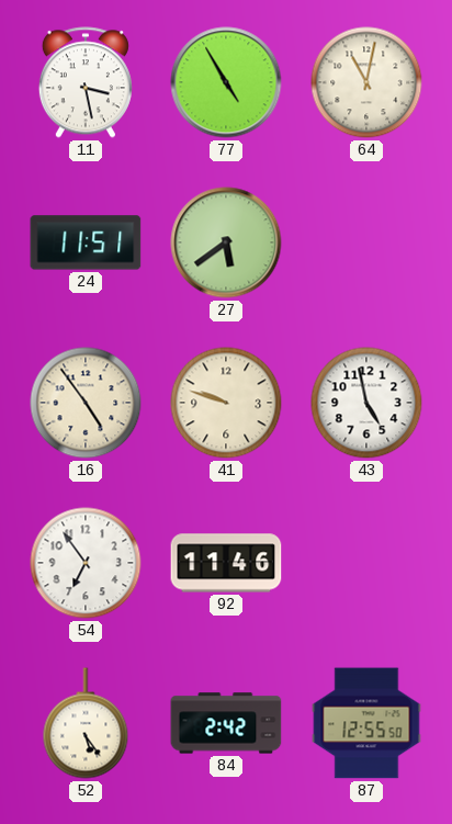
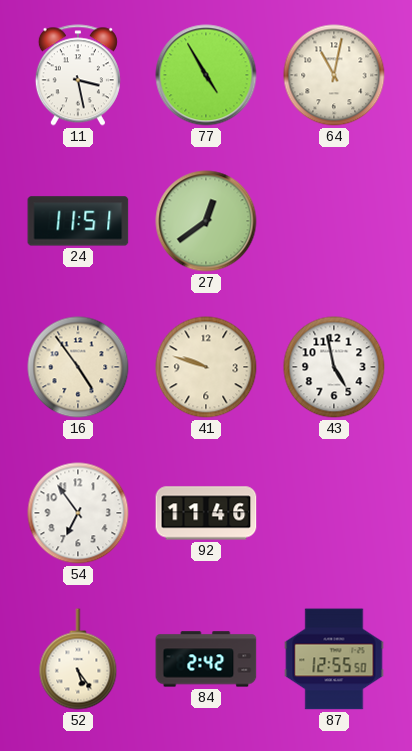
27: 5:39 -> 12:39 (206, 221)
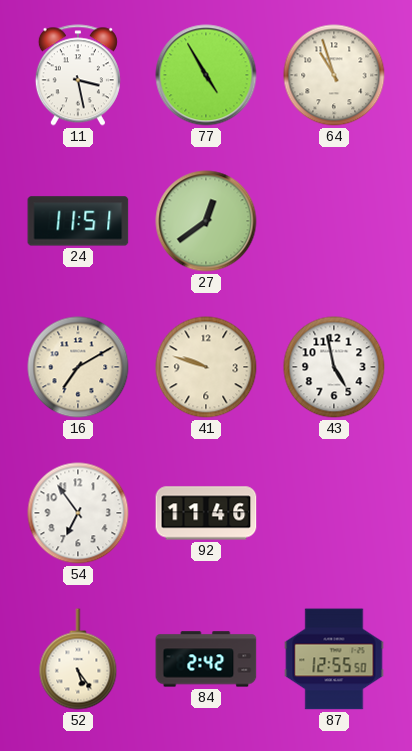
64: 11:02 -> 10:57 (334, 75)
16: 4:54 -> 7:10 (78, 367)
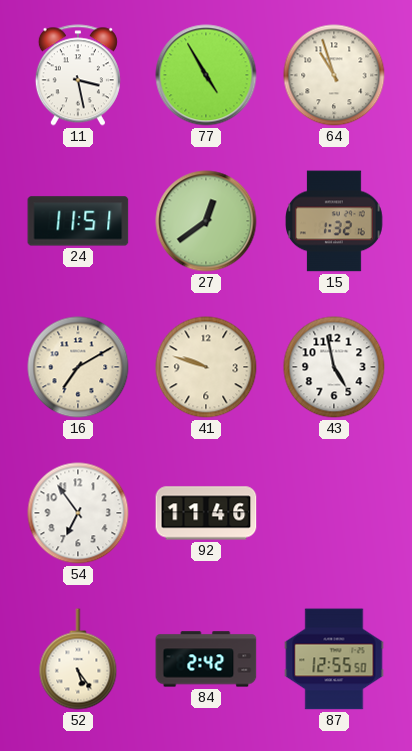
15: none -> 1:32 (335, 221)
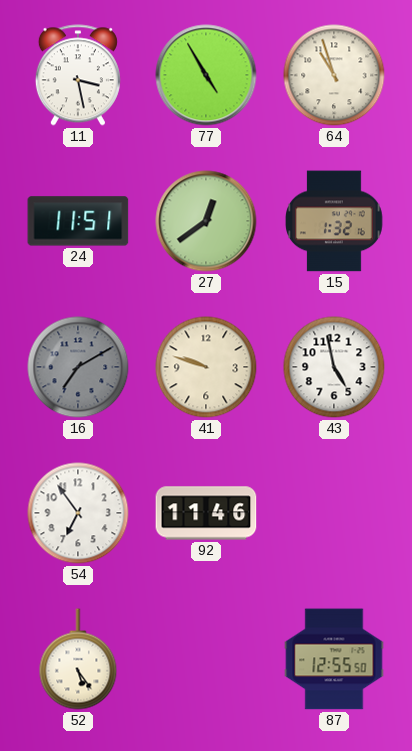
16 dial: cream -> grey (78, 367)
84: 2:42 -> none (206, 659)
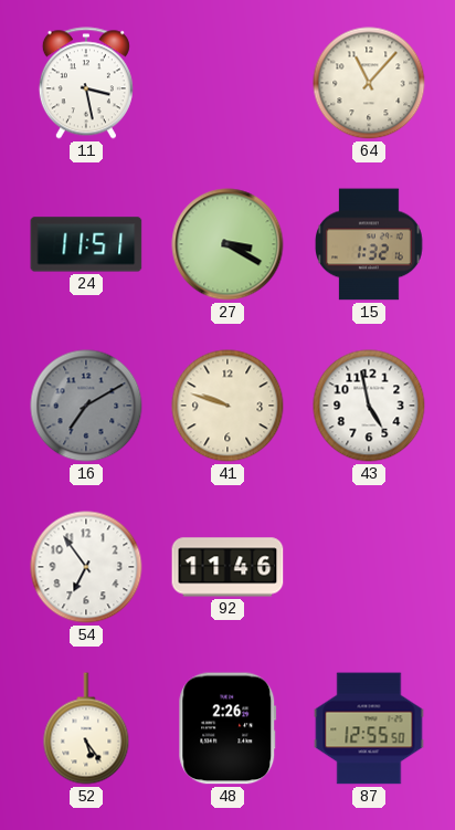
77: 4:55 -> none (206, 75)
64: 10:57 -> 11:07 (369, 83)
27: 12:39 -> 3:20 (227, 244)
48: none -> 2:26 (227, 728)
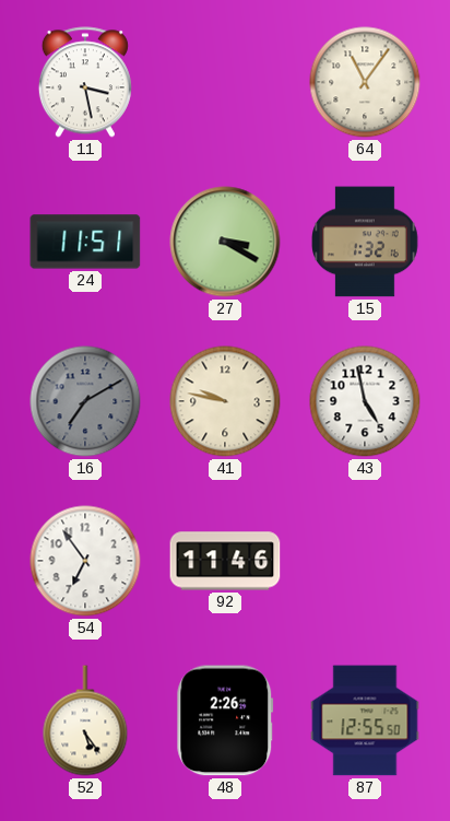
64: 11:07 -> 11:06 (365, 82)
41: 9:48 -> 9:47 (225, 401)
